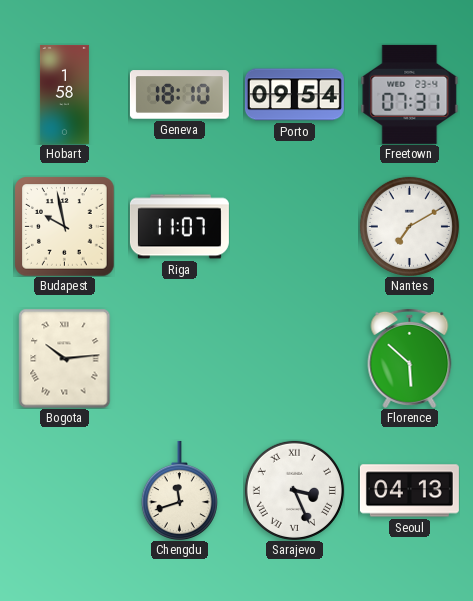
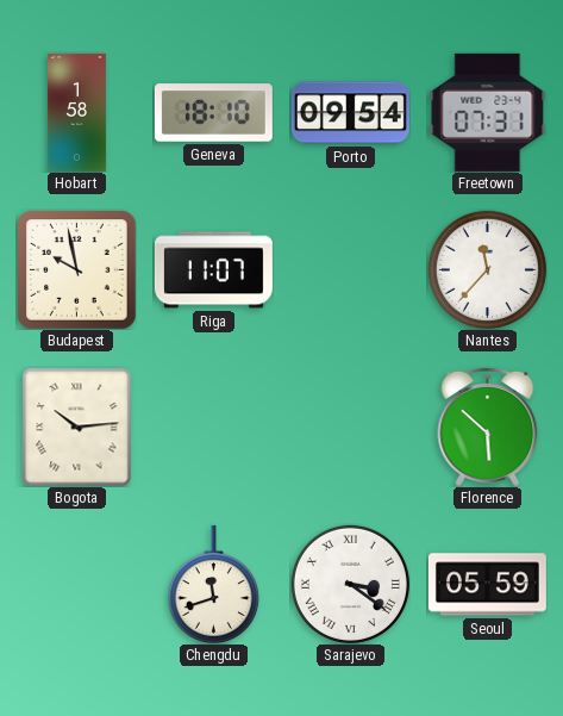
Nantes: 7:10 -> 11:37 (487, 269)
Sarajevo: 3:26 -> 3:21 (350, 584)
Seoul: 04:13 -> 05:59 (487, 585)
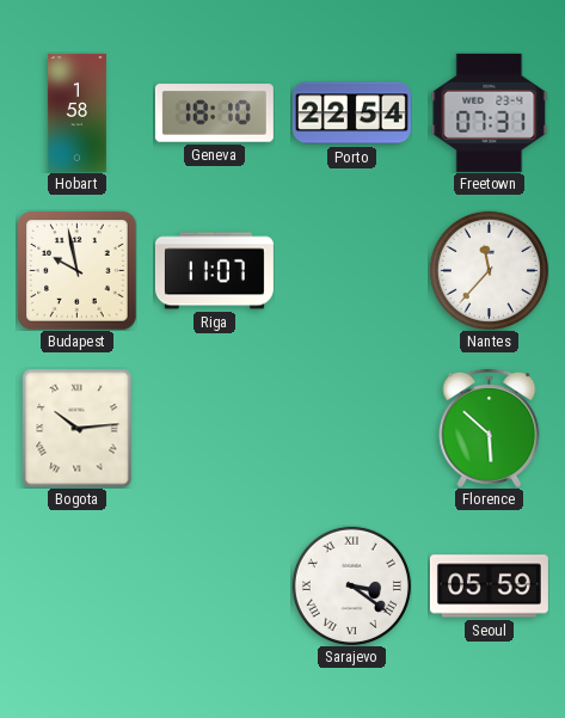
Porto: 09:54 -> 22:54 (351, 113)
Chengdu: 11:42 -> none (213, 584)
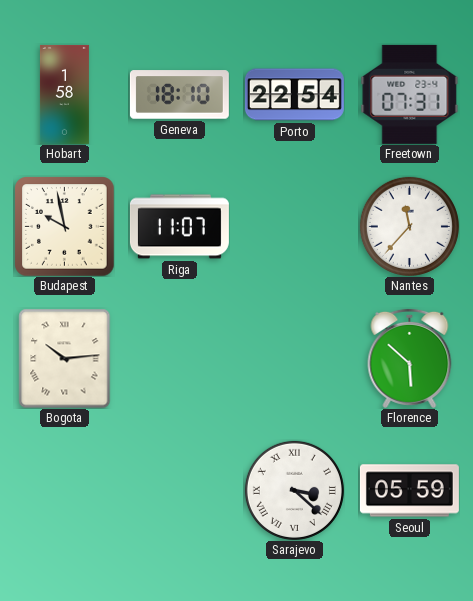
Sarajevo: 3:21 -> 3:22 (294, 490)
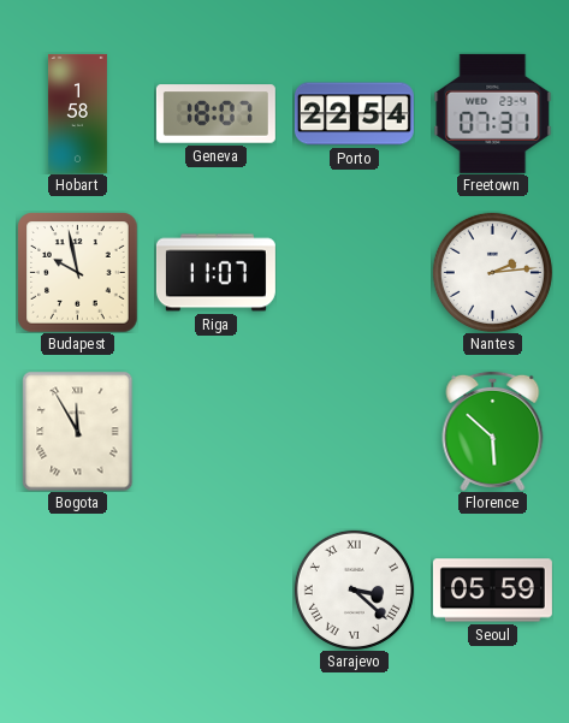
Geneva: 18:10 -> 18:07 (215, 114)
Nantes: 11:37 -> 2:14 (492, 272)
Bogota: 10:14 -> 11:55 (78, 431)
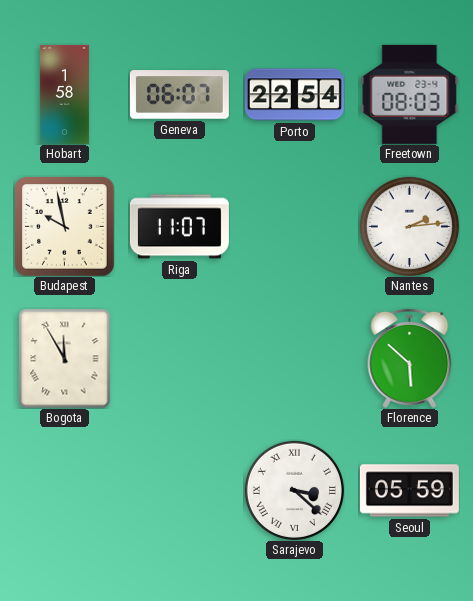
Geneva: 18:07 -> 06:07 (179, 95)
Freetown: 07:31 -> 08:03 (410, 94)
